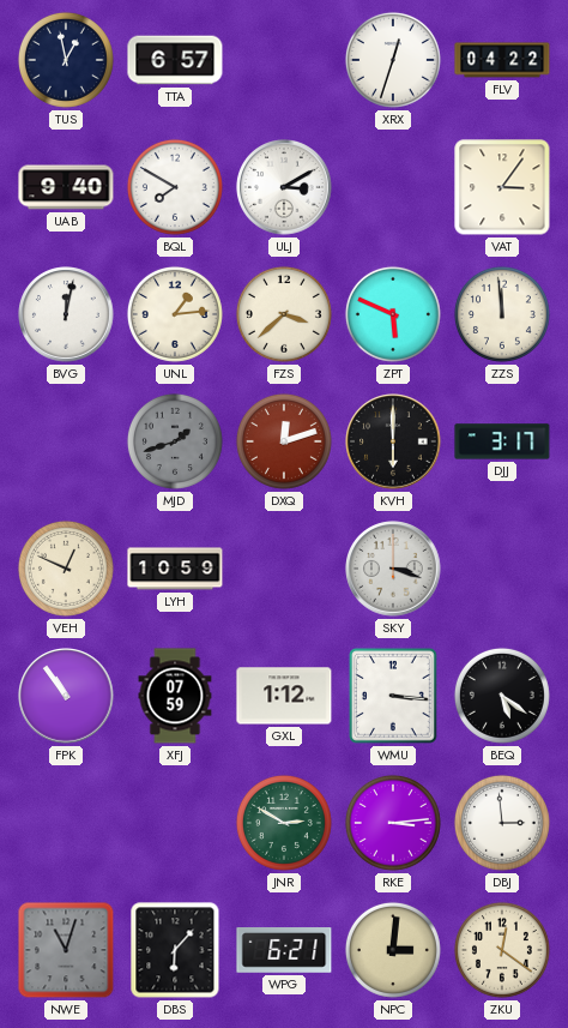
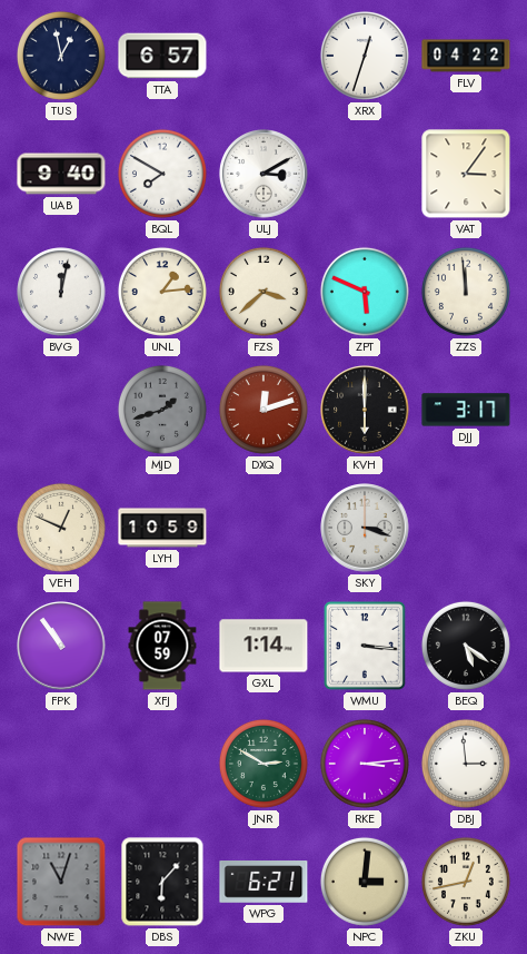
GXL: 1:12 -> 1:14 (263, 646)
ZKU: 12:21 -> 12:43 (466, 882)
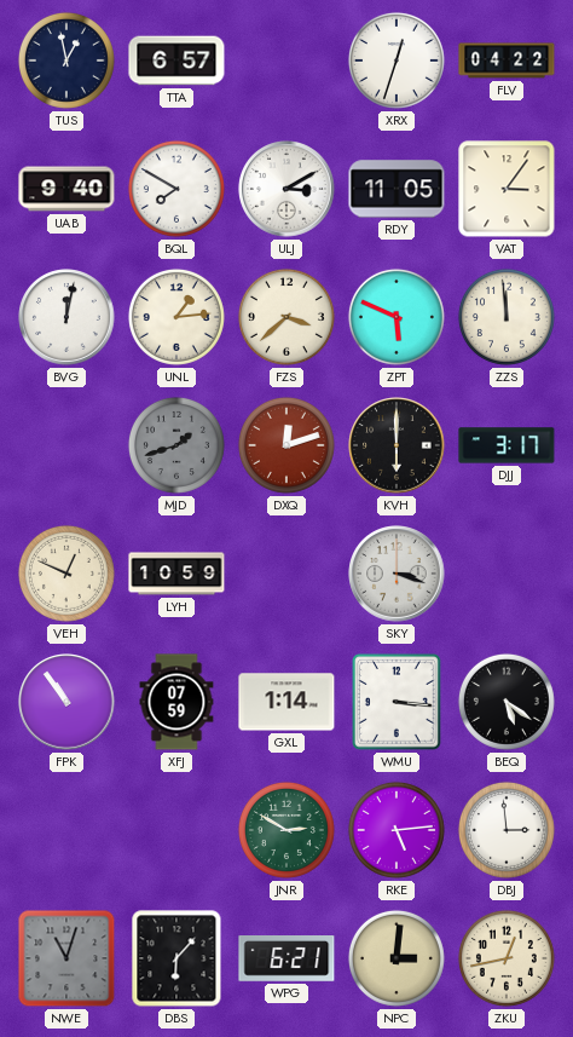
RDY: none -> 11:05 (397, 189)
RKE: 3:14 -> 5:14 (397, 830)
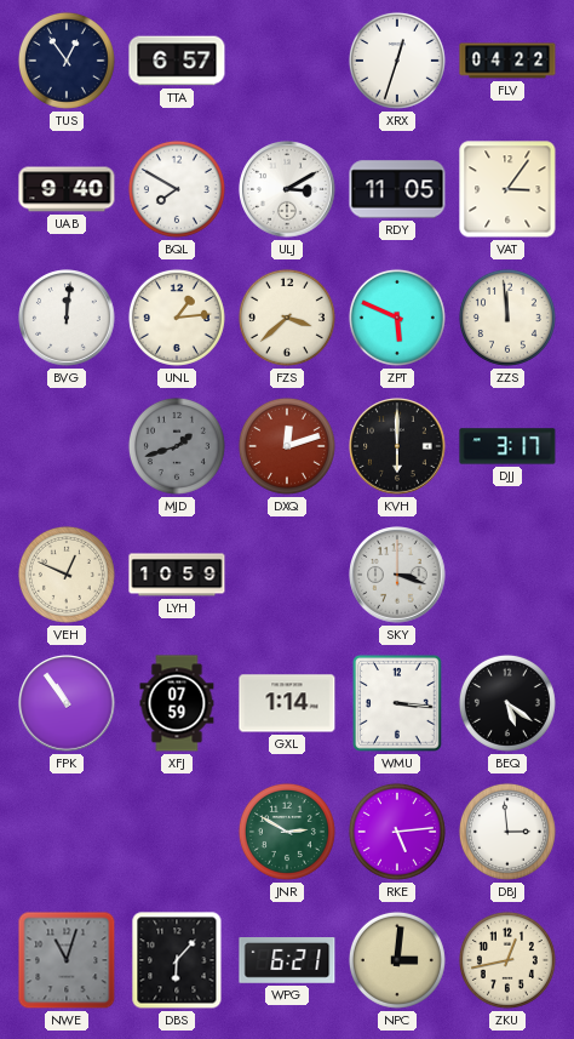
TUS: 12:58 -> 12:54 (67, 61)
BVG: 12:02 -> 12:01 (67, 318)
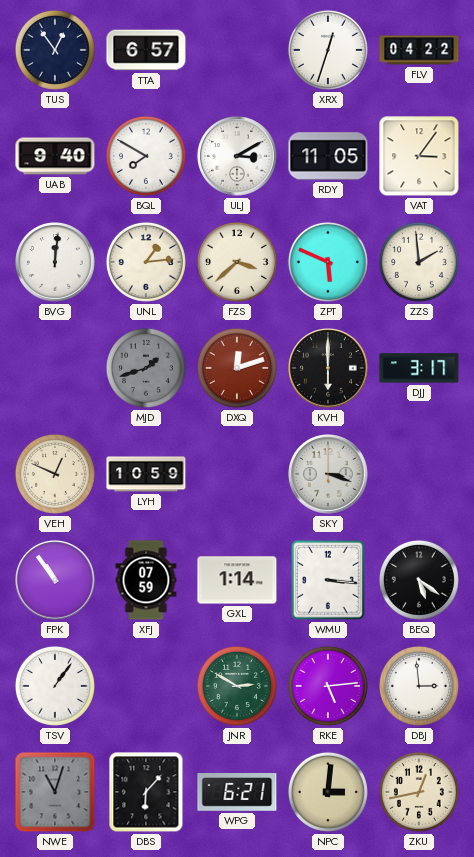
ZZS: 11:59 -> 1:59 (419, 262)
TSV: none -> 1:06 (55, 686)
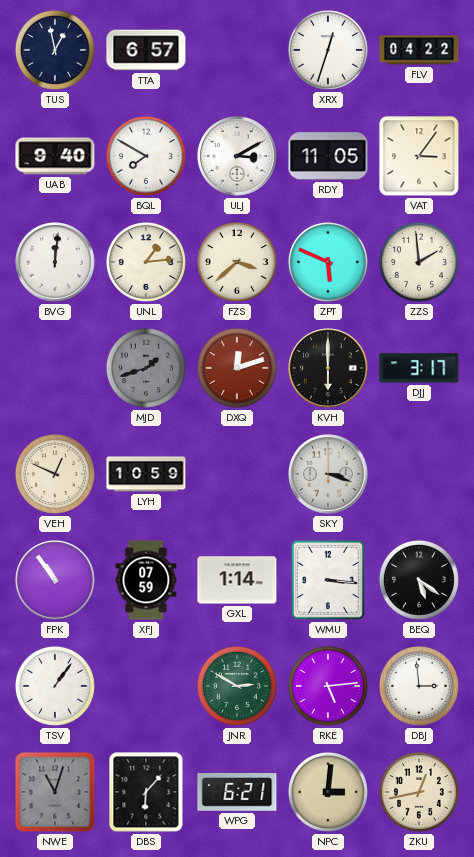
TUS: 12:54 -> 12:58 (55, 50)
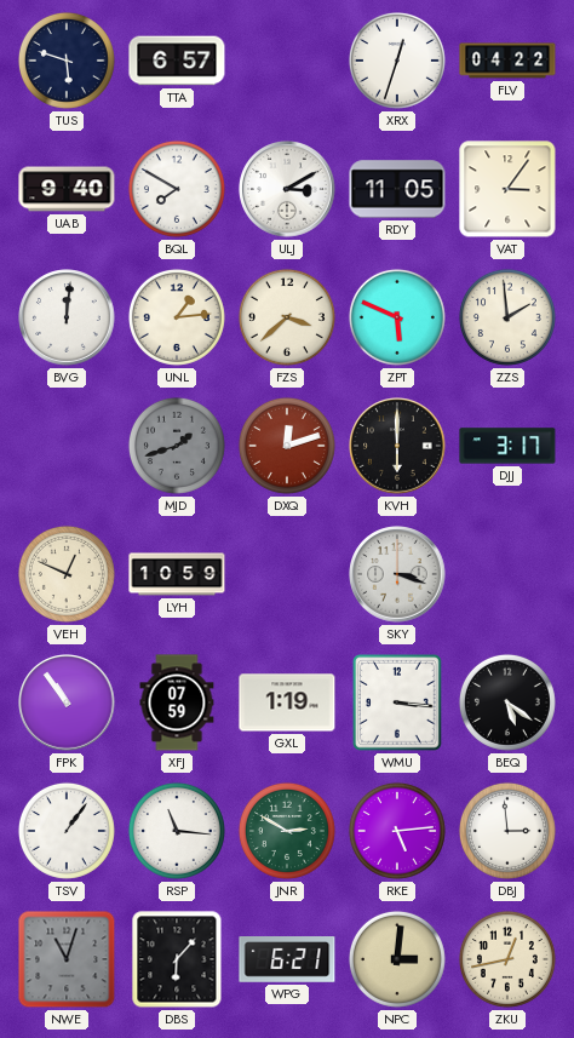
TUS: 12:58 -> 5:48 (67, 61)
GXL: 1:14 -> 1:19 (287, 702)
RSP: none -> 11:16 (177, 831)
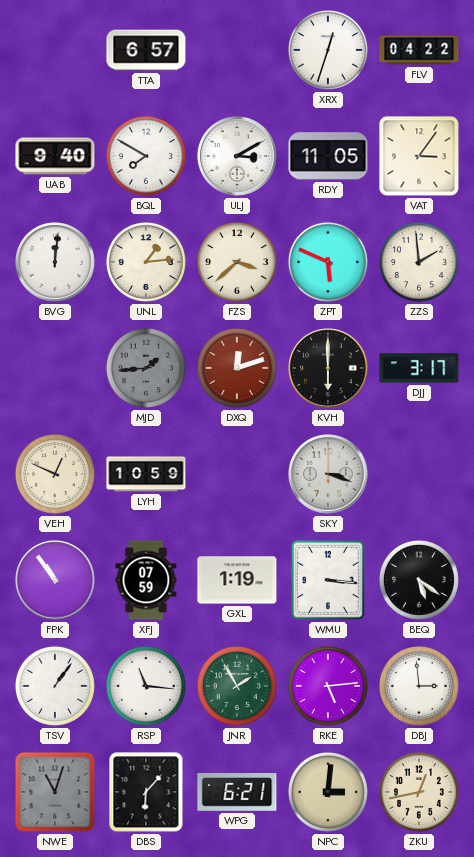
TUS: 5:48 -> none (67, 61)
MJD: 1:42 -> 1:44 (146, 368)
JNR: 2:50 -> 1:55 (237, 686)
